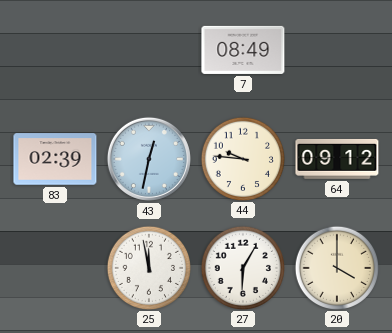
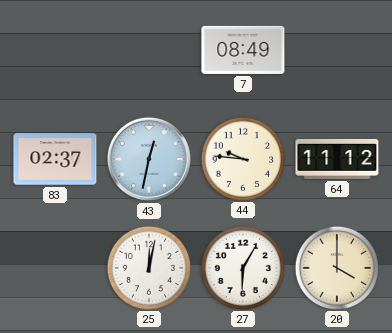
83: 02:39 -> 02:37 (55, 159)
64: 09:12 -> 11:12 (337, 159)
25: 11:58 -> 12:02 (148, 267)
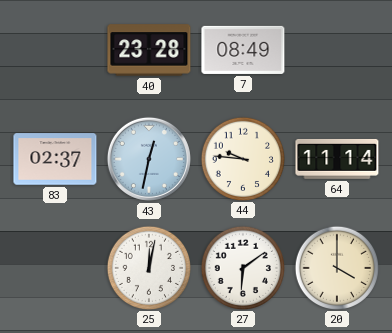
40: none -> 23:28 (149, 50)
64: 11:12 -> 11:14 (337, 159)
27: 6:05 -> 6:09 (242, 267)
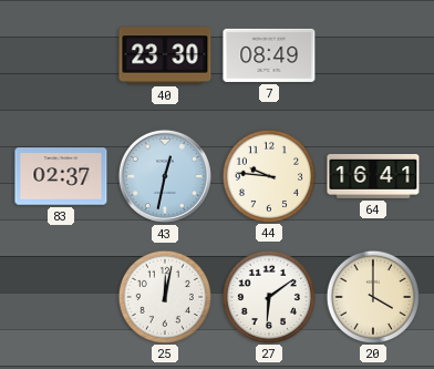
40: 23:28 -> 23:30 (165, 55)
64: 11:14 -> 16:41 (373, 176)
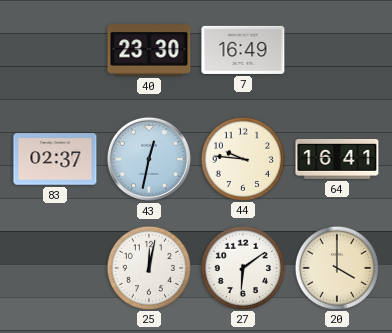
7: 08:49 -> 16:49 (243, 50)
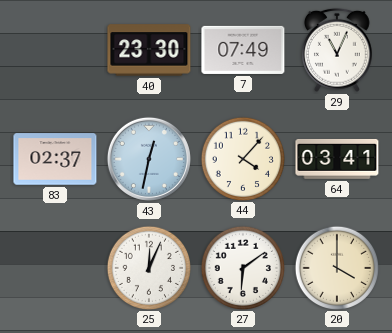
7: 16:49 -> 07:49 (243, 50)
29: none -> 11:04 (338, 50)
44: 9:46 -> 4:07 (242, 158)
64: 16:41 -> 03:41 (337, 159)
25: 12:02 -> 12:04 (148, 267)
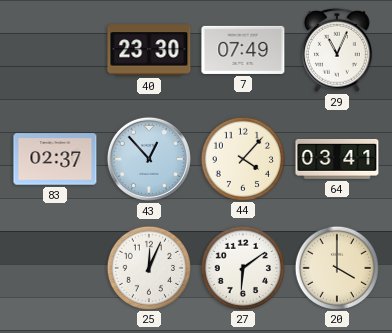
43: 12:32 -> 12:53 (149, 159)
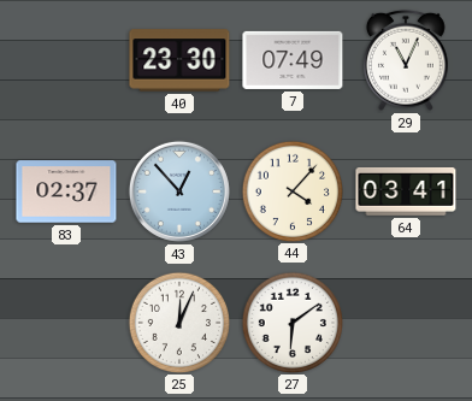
20: 4:00 -> none (336, 267)
